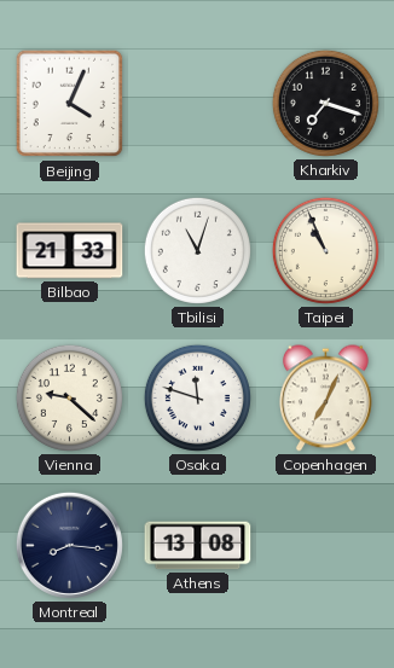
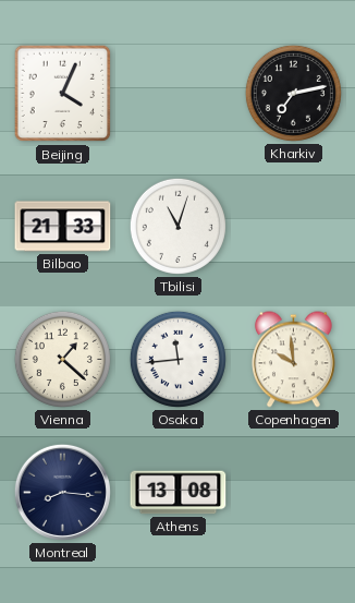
Kharkiv: 7:18 -> 7:13 (293, 93)
Taipei: 10:56 -> none (325, 250)
Vienna: 9:22 -> 1:22 (62, 359)
Osaka: 11:48 -> 11:44 (177, 359)
Copenhagen: 7:04 -> 9:59 (293, 360)
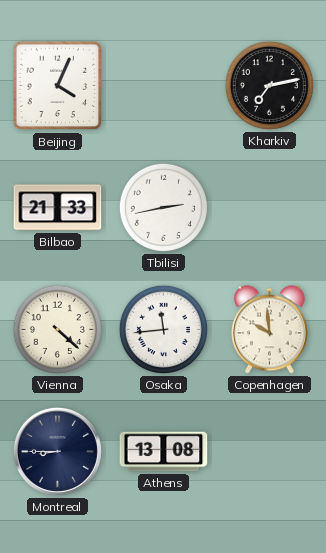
Tbilisi: 11:03 -> 2:43 (163, 207)
Vienna: 1:22 -> 4:22 (57, 329)
Montreal: 8:16 -> 8:45 (57, 451)
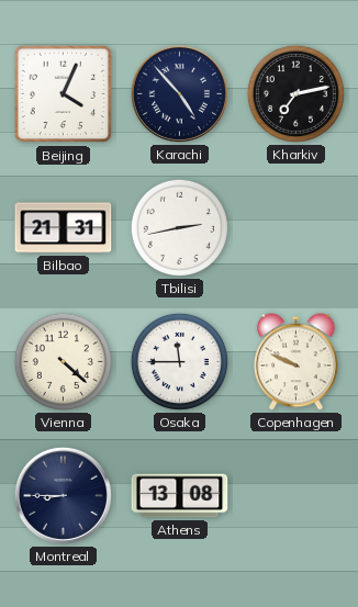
Karachi: none -> 4:53 (179, 93)
Bilbao: 21:33 -> 21:31 (64, 228)
Osaka: 11:44 -> 11:45 (179, 361)
Copenhagen: 9:59 -> 9:49 (295, 362)
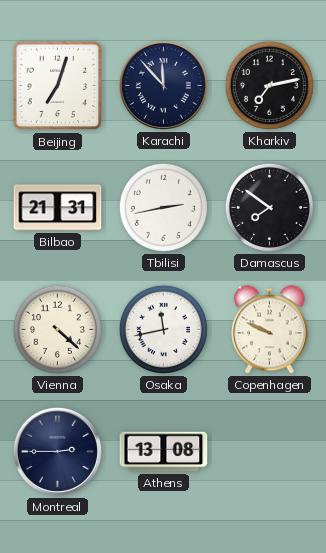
Beijing: 4:04 -> 7:03 (58, 86)
Karachi: 4:53 -> 11:53 (163, 85)
Damascus: none -> 7:51 (269, 207)
Osaka: 11:45 -> 11:43 (163, 329)
Montreal: 8:45 -> 2:45 (57, 451)
